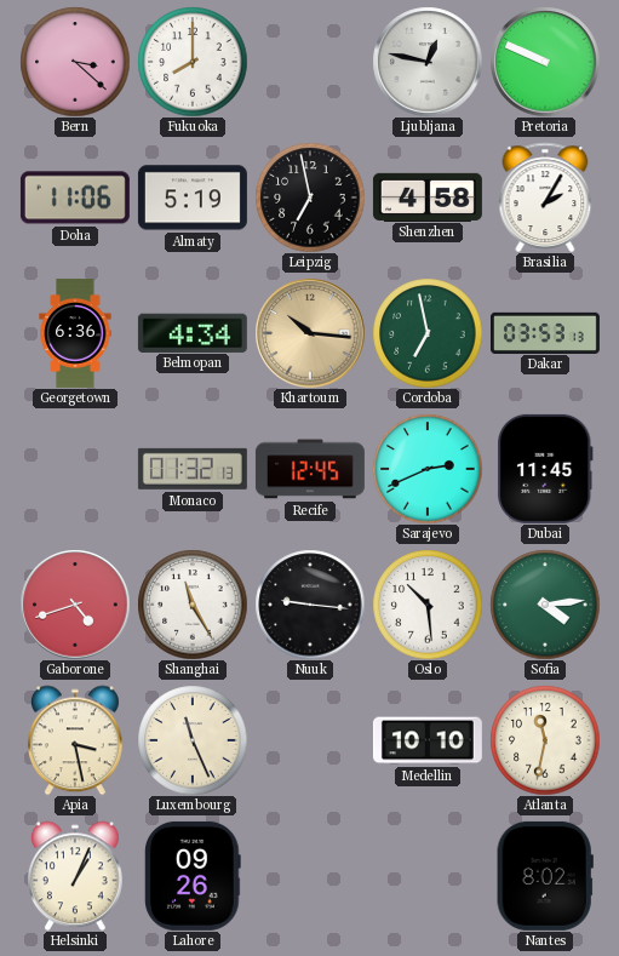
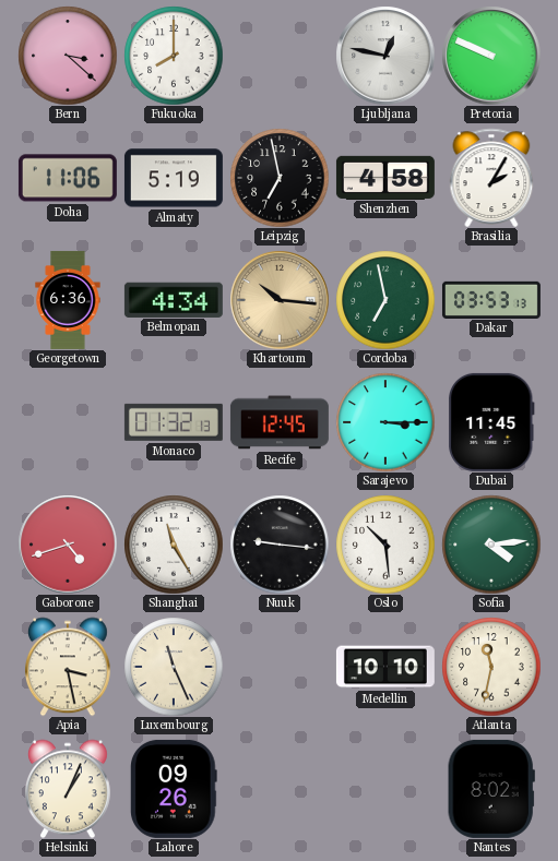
Sarajevo: 2:41 -> 3:15 (385, 422)
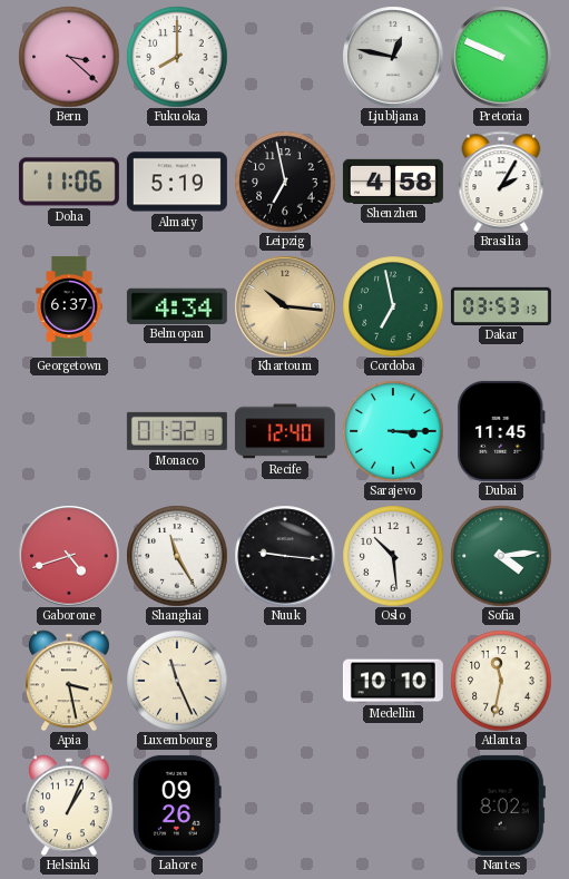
Georgetown: 6:36 -> 6:37 (69, 306)
Recife: 12:45 -> 12:40 (285, 431)
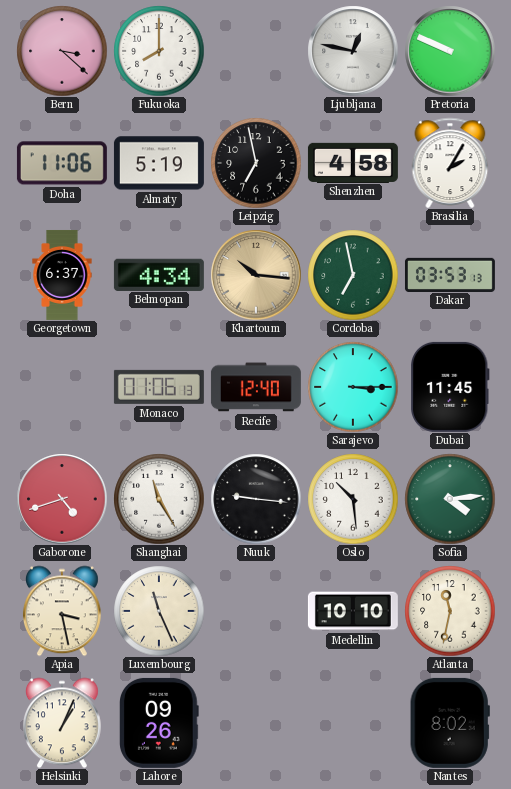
Monaco: 01:32 -> 01:06 (159, 387)
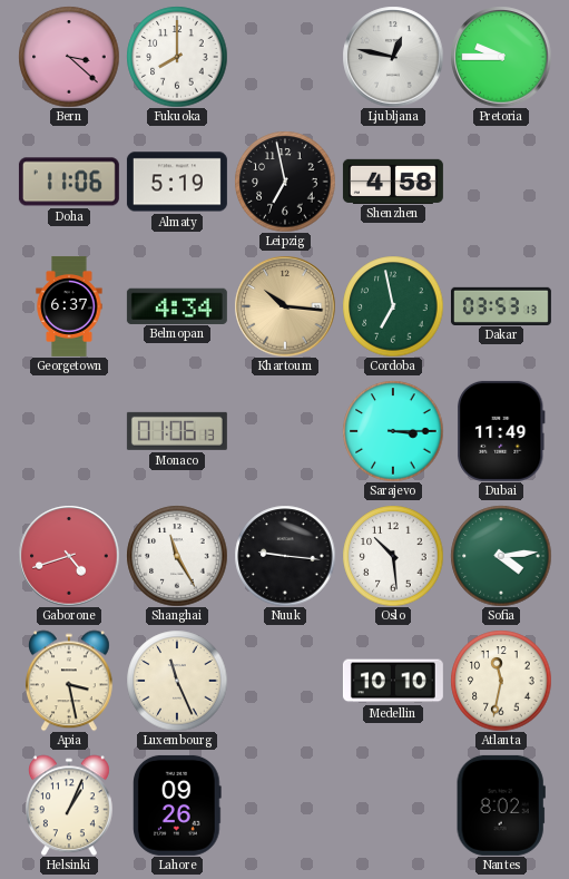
Pretoria: 9:49 -> 9:45 (501, 57)
Brasilia: 2:05 -> none (450, 163)
Recife: 12:40 -> none (256, 387)
Dubai: 11:45 -> 11:49 (502, 431)
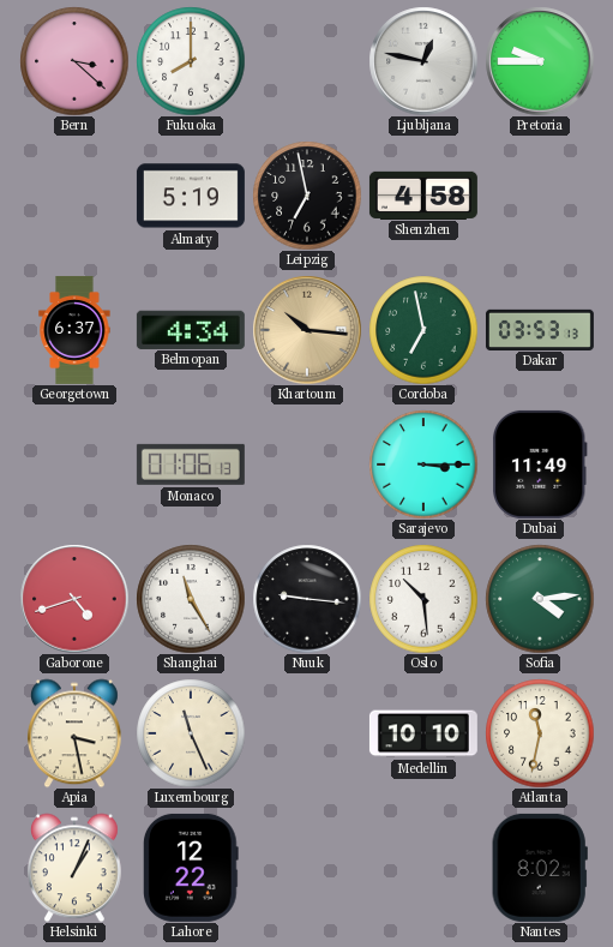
Doha: 11:06 -> none (69, 182)
Lahore: 09:26 -> 12:22 (192, 868)
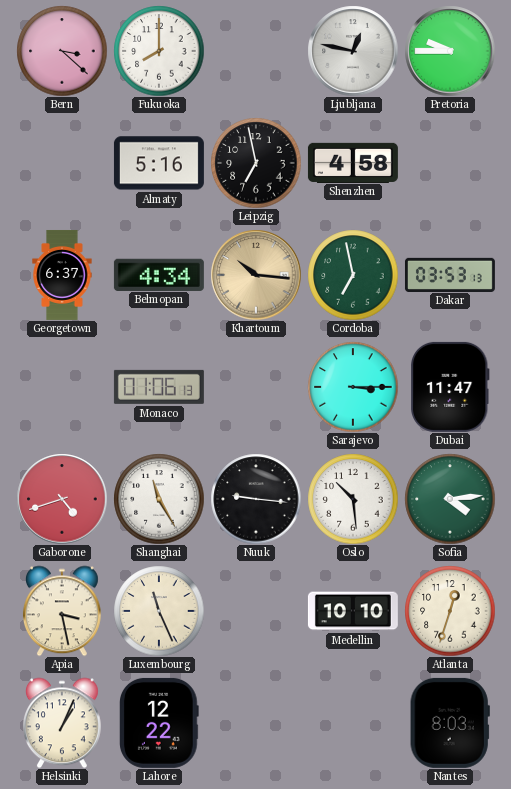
Almaty: 5:19 -> 5:16 (159, 163)
Dubai: 11:49 -> 11:47 (451, 387)
Atlanta: 11:32 -> 12:33 (450, 611)
Nantes: 8:02 -> 8:03 (450, 723)
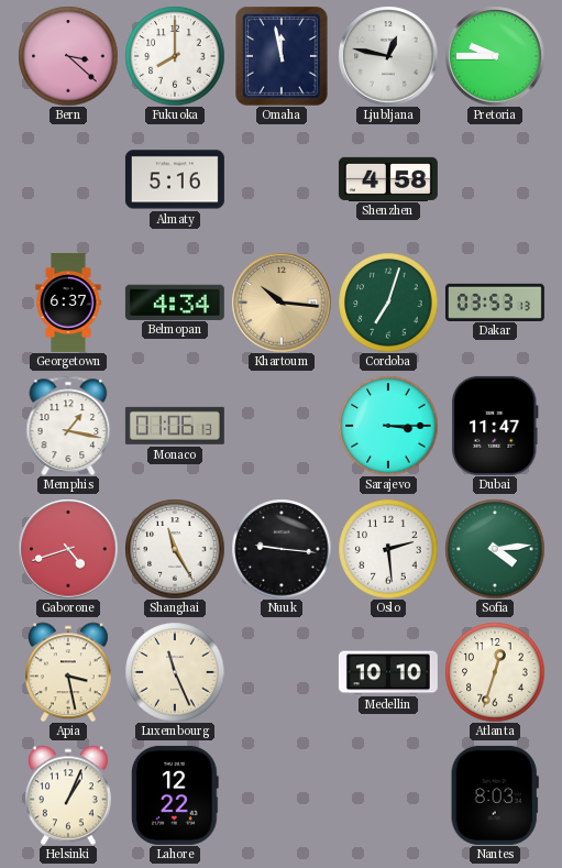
Omaha: none -> 11:58 (282, 56)
Leipzig: 6:58 -> none (256, 163)
Cordoba: 6:58 -> 7:03 (388, 303)
Memphis: none -> 1:17 (68, 426)
Oslo: 10:29 -> 2:29 (388, 549)
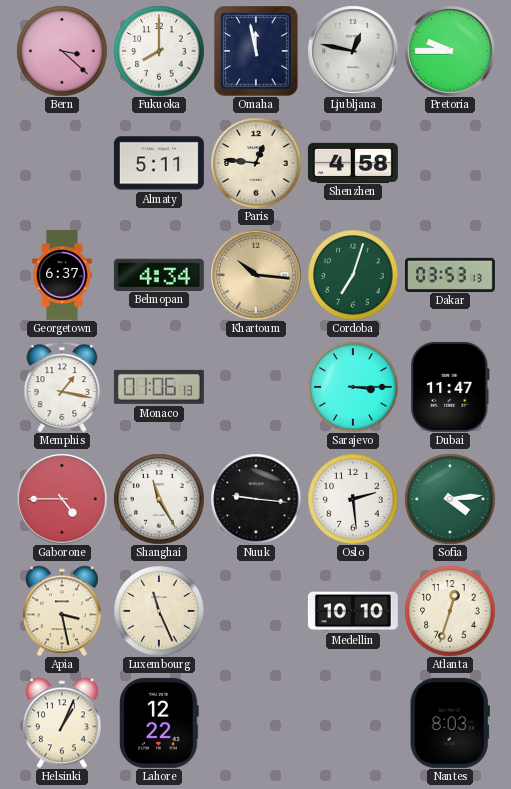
Almaty: 5:16 -> 5:11 (159, 163)
Paris: none -> 12:46 (256, 163)
Gaborone: 4:42 -> 4:45 (62, 499)
